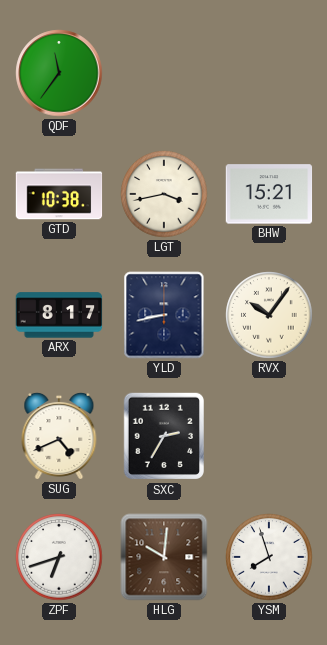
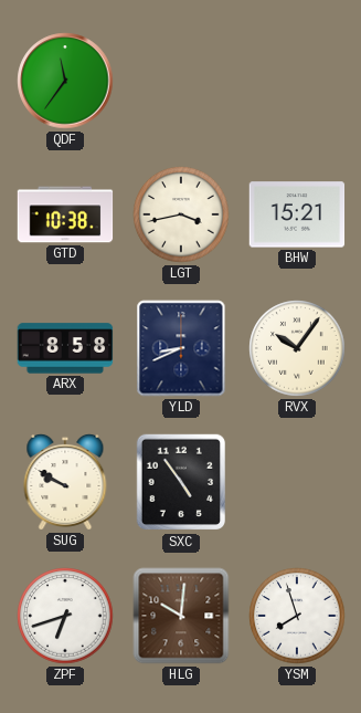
ARX: 8:17 -> 8:58 (65, 348)
YLD: 8:43 -> 8:41 (181, 348)
SUG: 4:41 -> 9:50 (65, 482)
SXC: 2:35 -> 4:54 (180, 482)
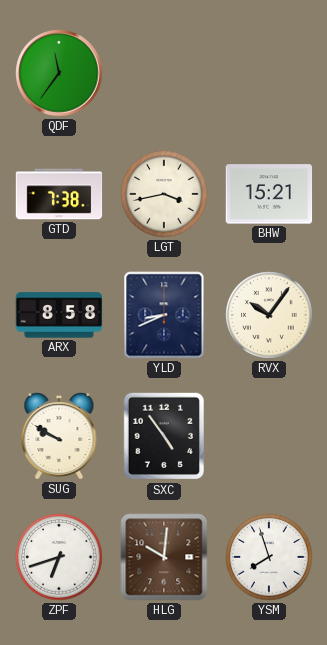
GTD: 10:38 -> 7:38 (59, 194)
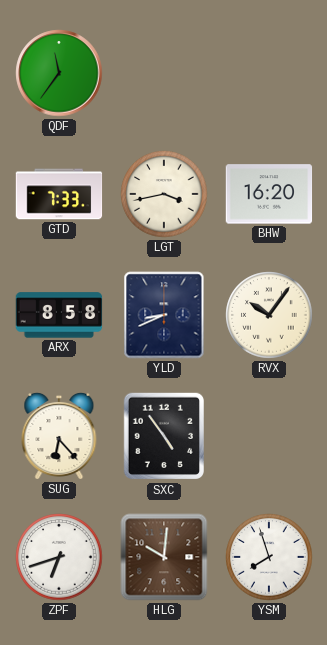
GTD: 7:38 -> 7:33 (59, 194)
BHW: 15:21 -> 16:20 (269, 194)
SUG: 9:50 -> 6:23 (59, 436)
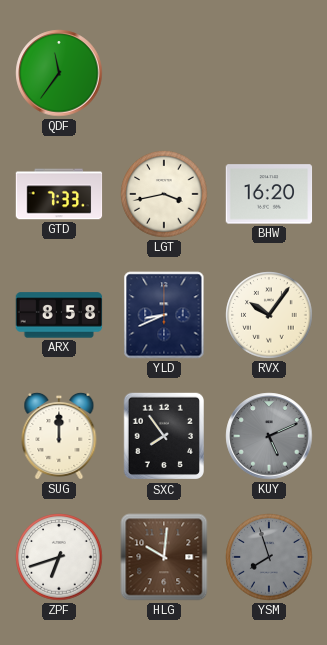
SUG: 6:23 -> 12:00 (59, 436)
SXC: 4:54 -> 7:54 (163, 436)
KUY: none -> 5:11 (269, 436)
YSM dial: white -> grey (269, 557)
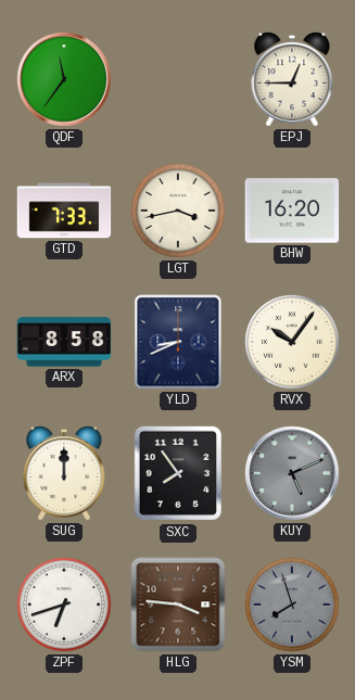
EPJ: none -> 12:45 (292, 79)
HLG: 10:01 -> 3:46 (178, 604)
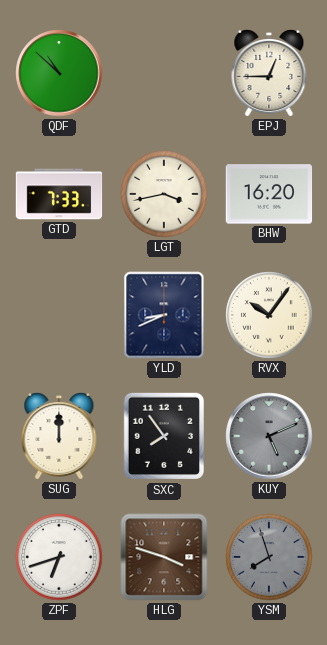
QDF: 11:36 -> 10:52 (59, 73)
ARX: 8:58 -> none (64, 342)
HLG: 3:46 -> 3:48 (164, 557)
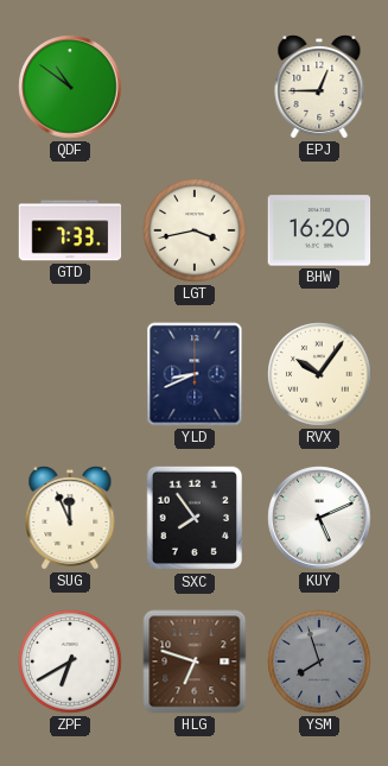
QDF: 10:52 -> 10:51 (70, 87)
SUG: 12:00 -> 11:56 (70, 518)
KUY dial: grey -> white (319, 518)
ZPF: 6:42 -> 6:40 (70, 661)
HLG: 3:48 -> 6:48 (195, 661)
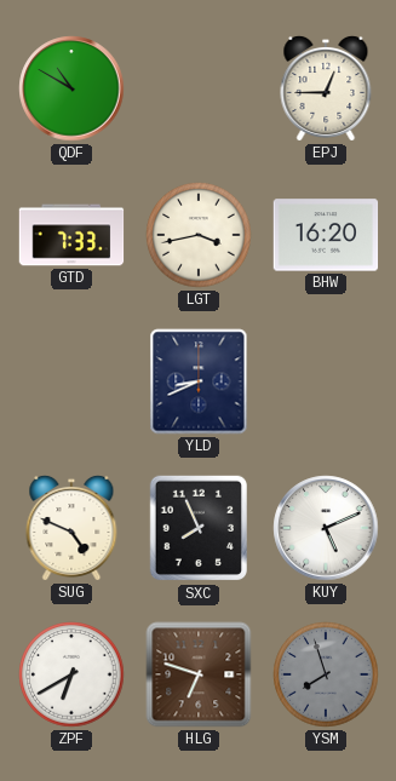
QDF: 10:51 -> 10:50 (71, 88)
RVX: 10:06 -> none (319, 374)
SUG: 11:56 -> 4:49 (71, 528)
SXC: 7:54 -> 7:56 (197, 528)
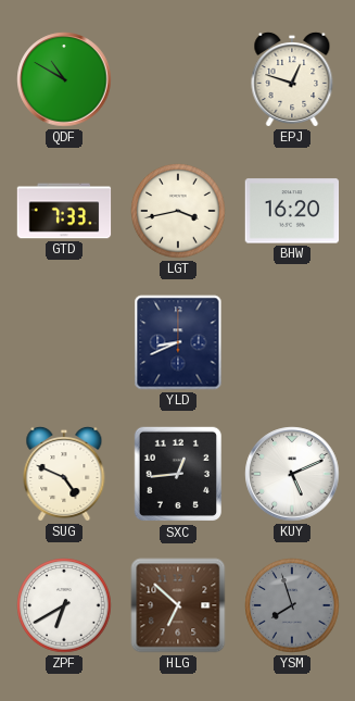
EPJ: 12:45 -> 12:48 (292, 79)
SXC: 7:56 -> 12:44 (177, 474)
HLG: 6:48 -> 6:52 (178, 605)
